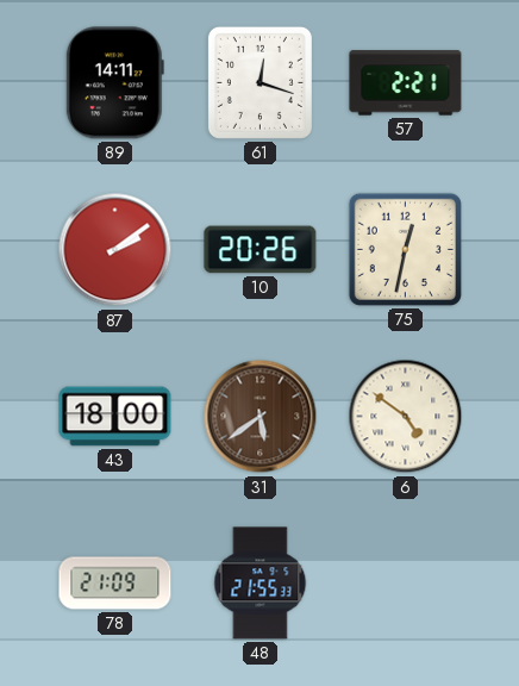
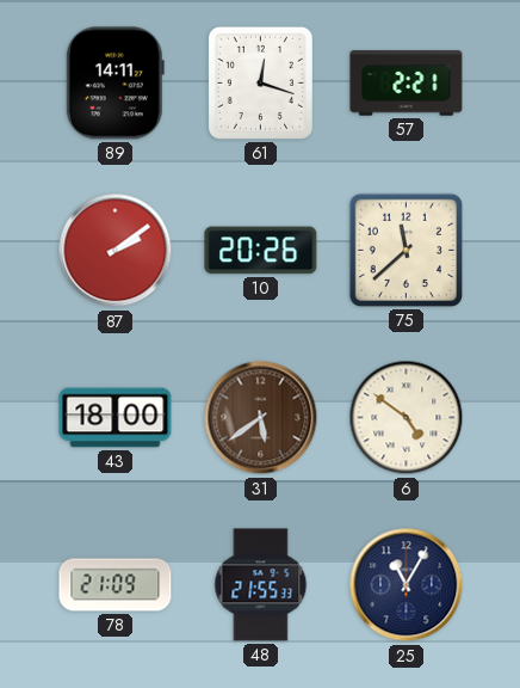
75: 12:32 -> 11:38 (406, 250)
25: none -> 11:05 (407, 585)
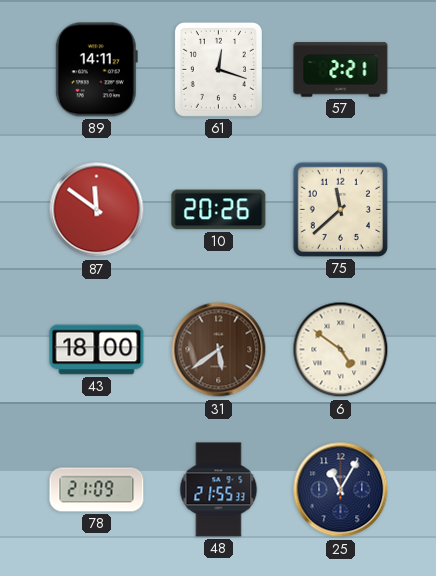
87: 2:09 -> 11:51 (97, 210)
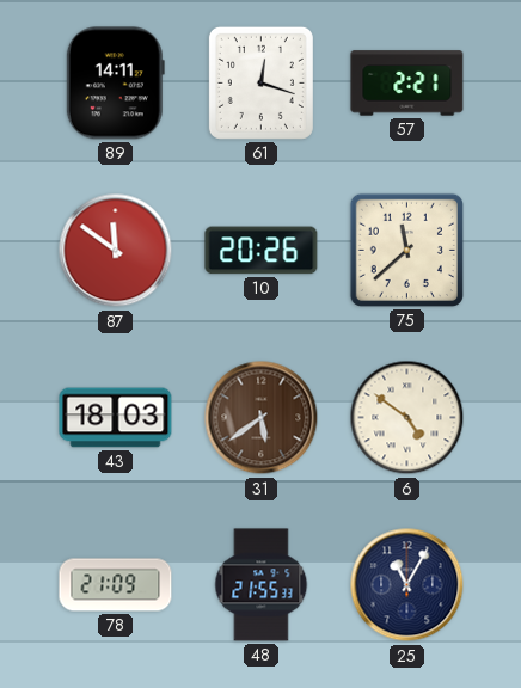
43: 18:00 -> 18:03 (116, 418)
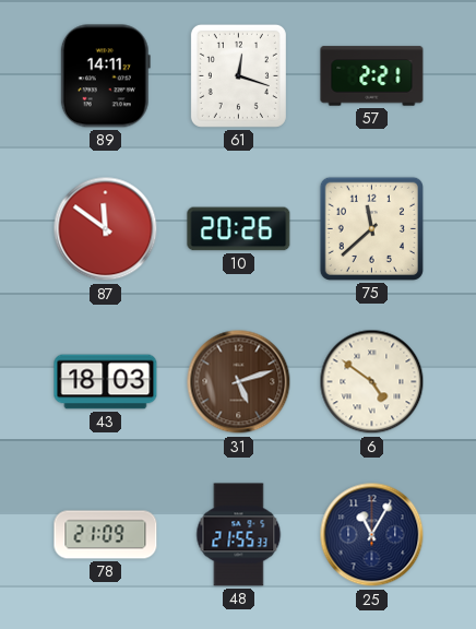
31: 5:39 -> 5:12 (239, 382)
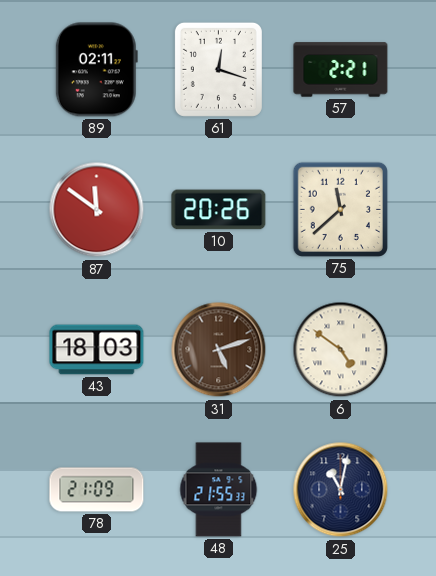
89: 14:11 -> 02:11 (96, 70)
25: 11:05 -> 11:02 (341, 490)
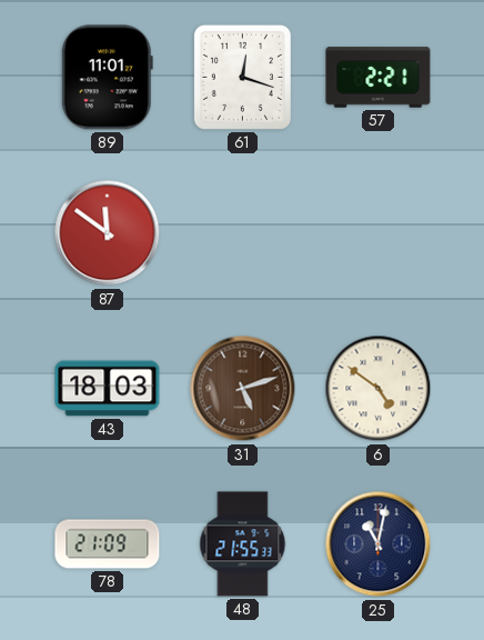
89: 02:11 -> 11:01 (107, 78)
10: 20:26 -> none (219, 210)
75: 11:38 -> none (340, 209)
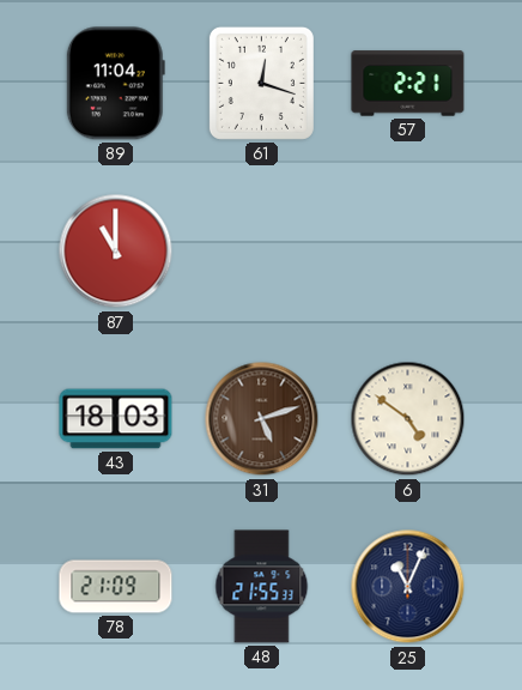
89: 11:01 -> 11:04 (115, 84)
87: 11:51 -> 11:00 (116, 252)
25: 11:02 -> 11:04 (408, 587)
